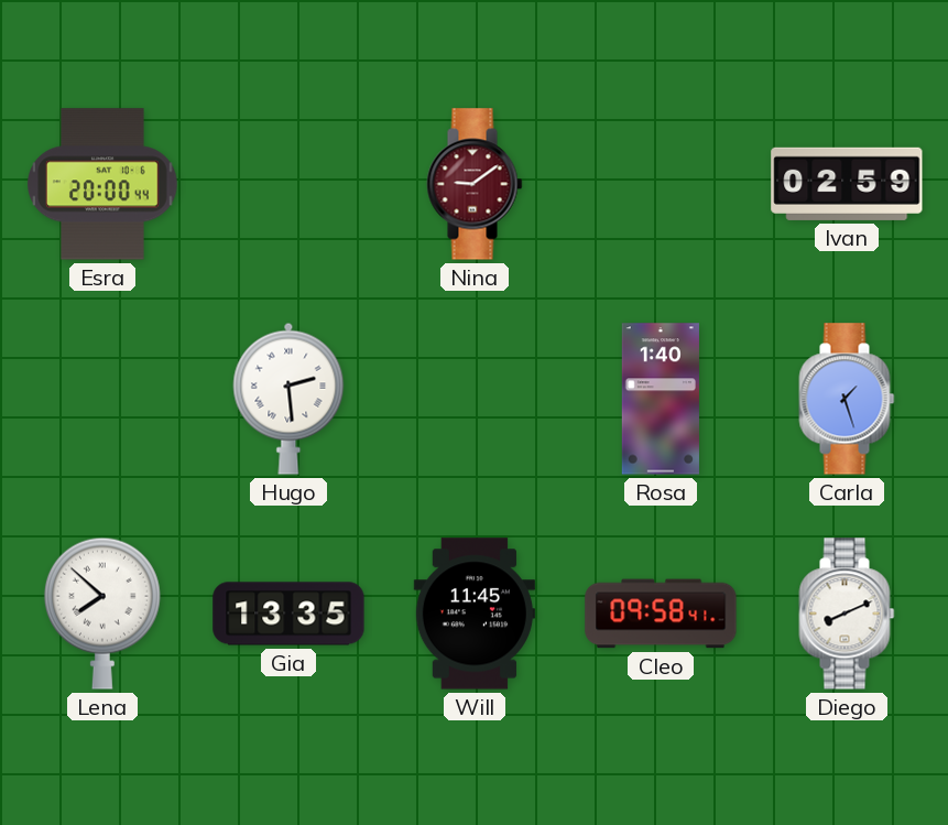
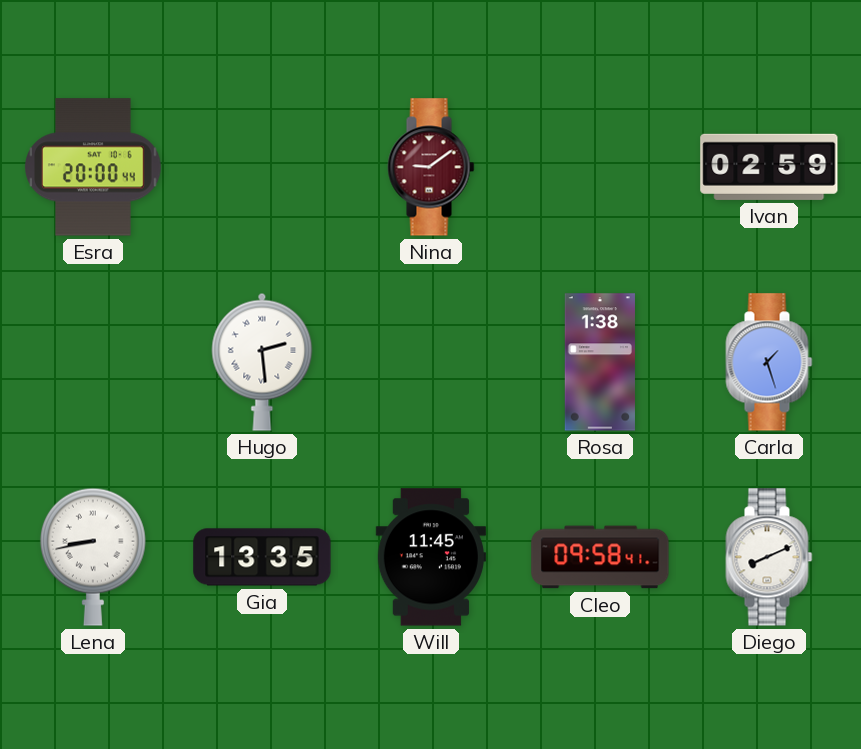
Rosa: 1:40 -> 1:38 (600, 362)
Lena: 7:52 -> 8:43 (93, 557)
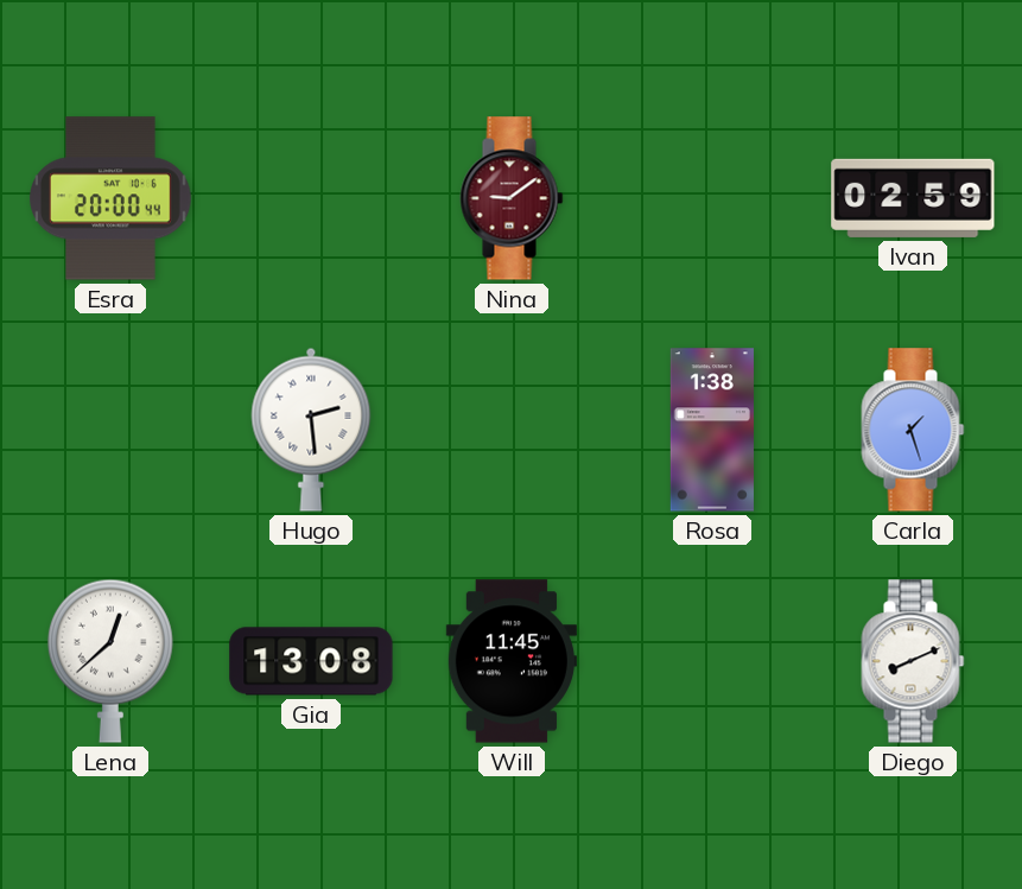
Lena: 8:43 -> 12:38 (110, 661)
Gia: 13:35 -> 13:08 (311, 661)
Cleo: 09:58 -> none (600, 557)
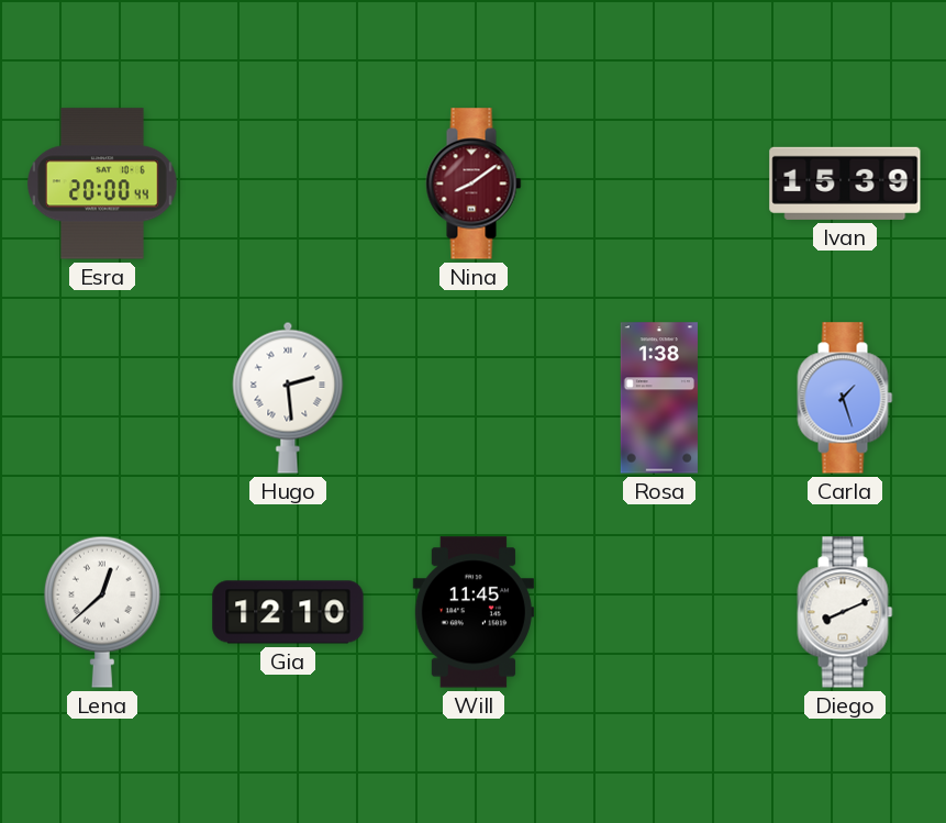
Nina: 9:09 -> 8:09 (474, 183)
Ivan: 02:59 -> 15:39 (845, 183)
Gia: 13:08 -> 12:10 (288, 612)
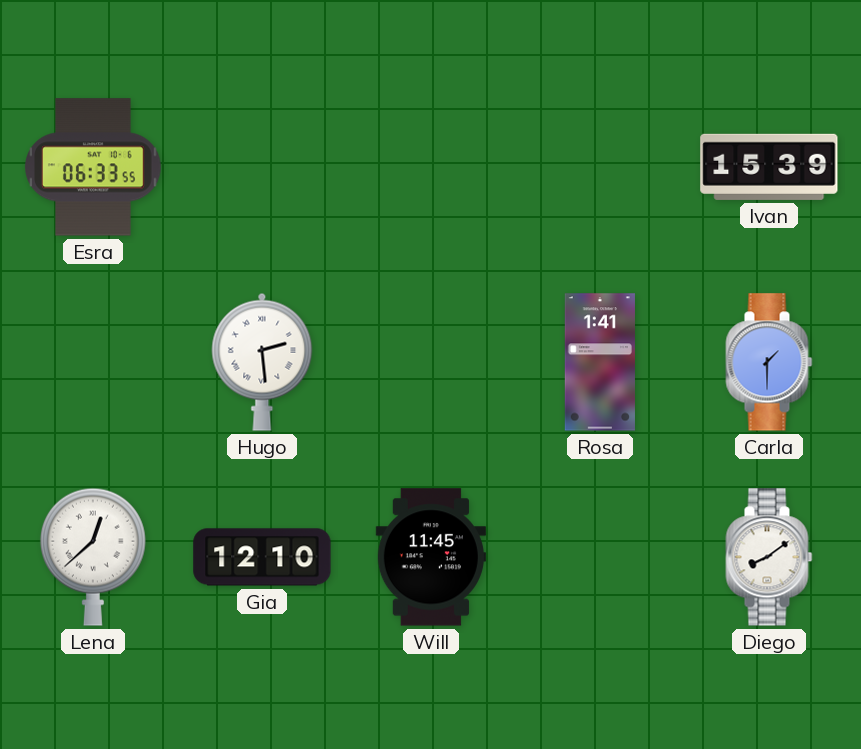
Esra: 20:00 -> 06:33 (94, 167)
Nina: 8:09 -> none (474, 183)
Rosa: 1:38 -> 1:41 (600, 362)
Carla: 1:27 -> 1:30 (769, 362)
Diego: 8:11 -> 8:09 (769, 557)
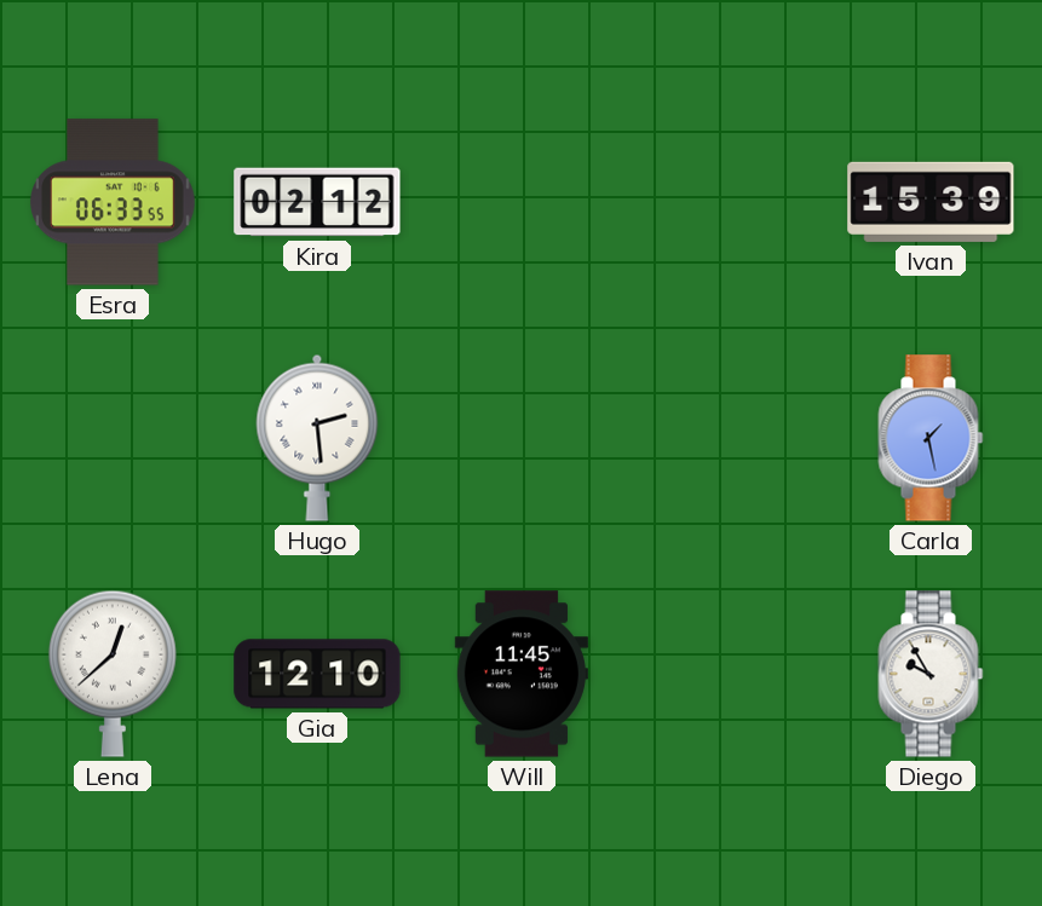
Kira: none -> 02:12 (317, 202)
Rosa: 1:41 -> none (600, 362)
Carla: 1:30 -> 1:28 (931, 438)
Diego: 8:09 -> 9:55 (931, 674)
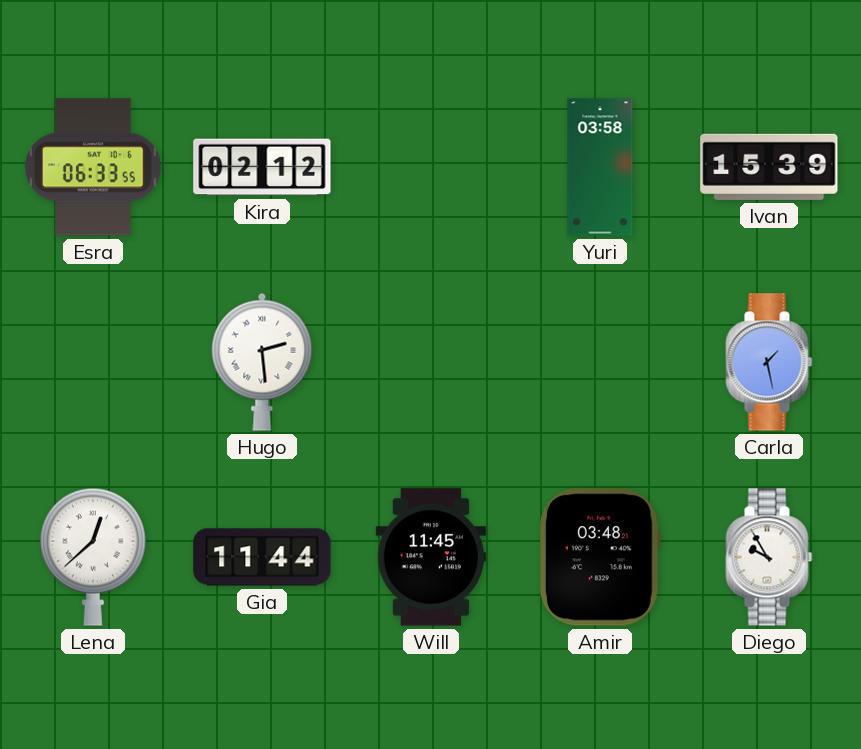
Yuri: none -> 03:58 (600, 167)
Gia: 12:10 -> 11:44 (262, 557)
Amir: none -> 03:48 (600, 557)
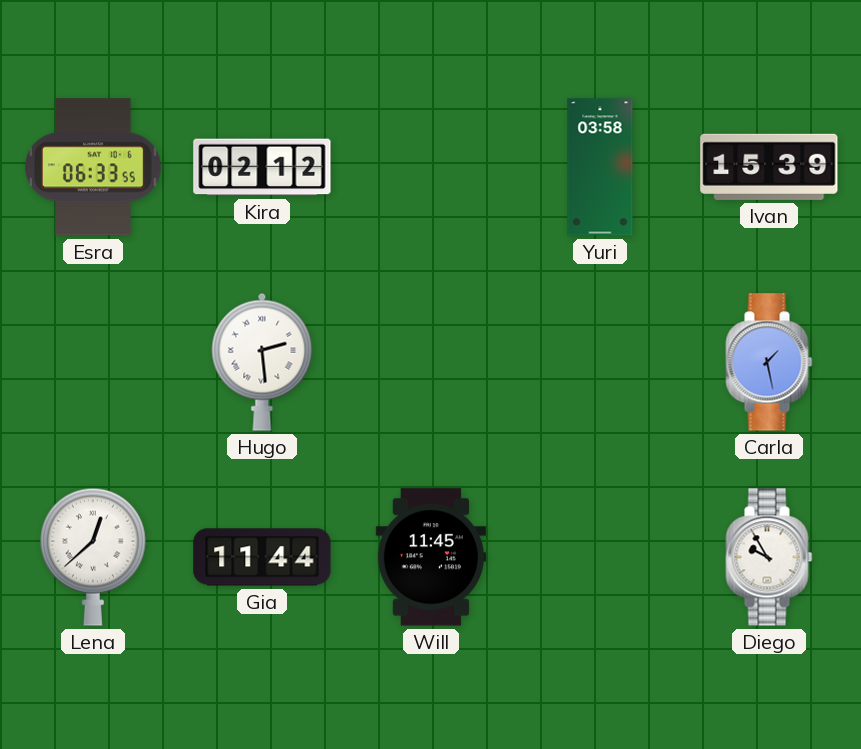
Amir: 03:48 -> none (600, 557)
